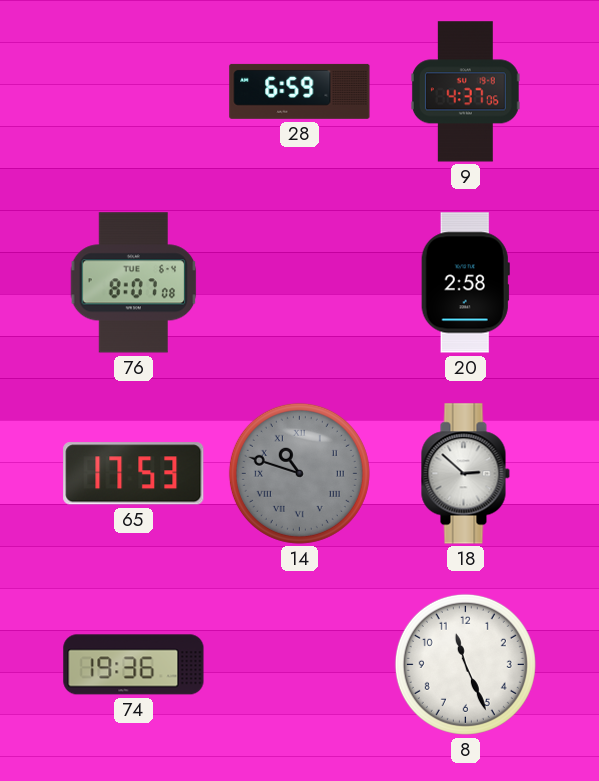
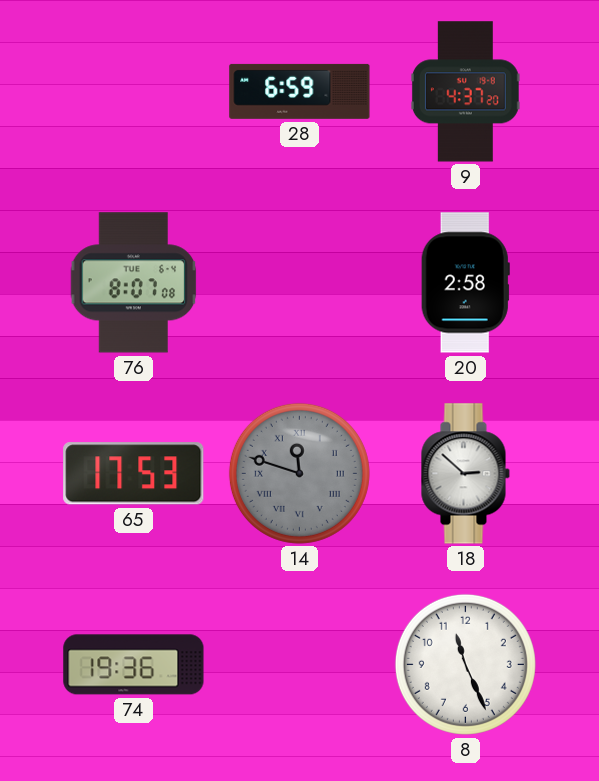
9: 4:37:06 -> 4:37:20 (465, 92)
14: 10:48 -> 11:48 (299, 473)
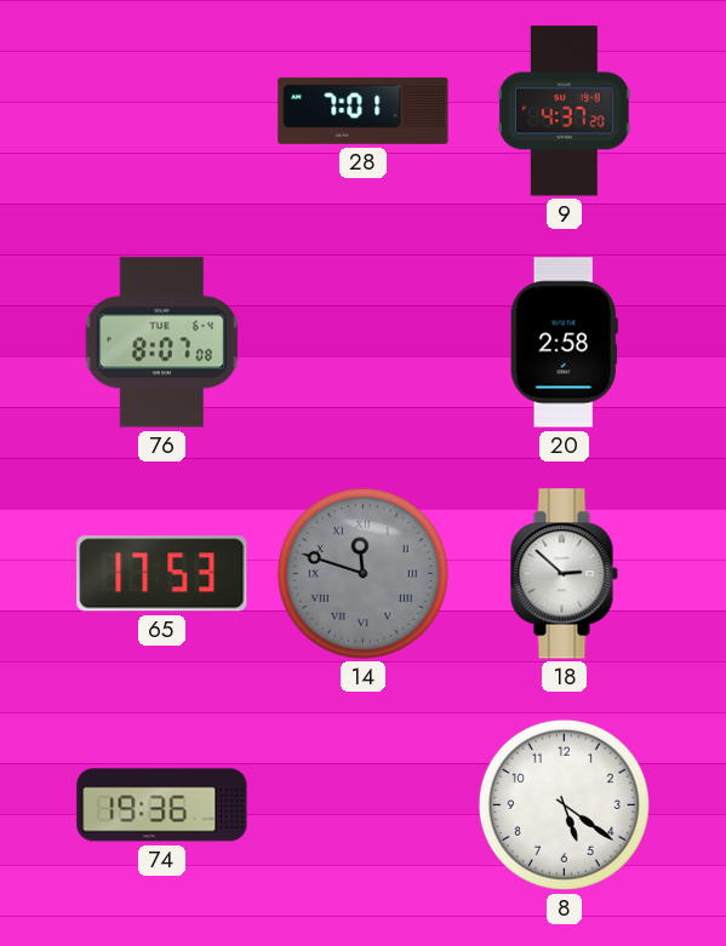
28: 6:59 -> 7:01 (364, 110)
8: 11:26 -> 5:21 (564, 804)
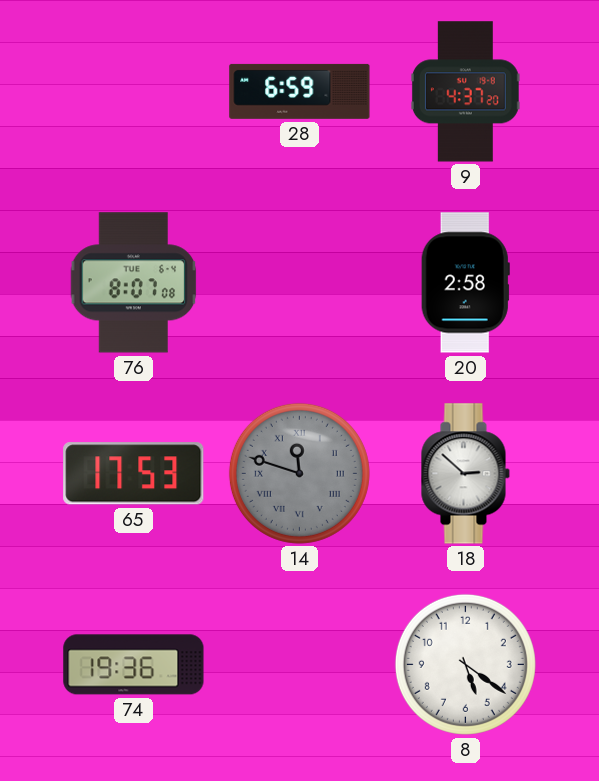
28: 7:01 -> 6:59 (300, 91)
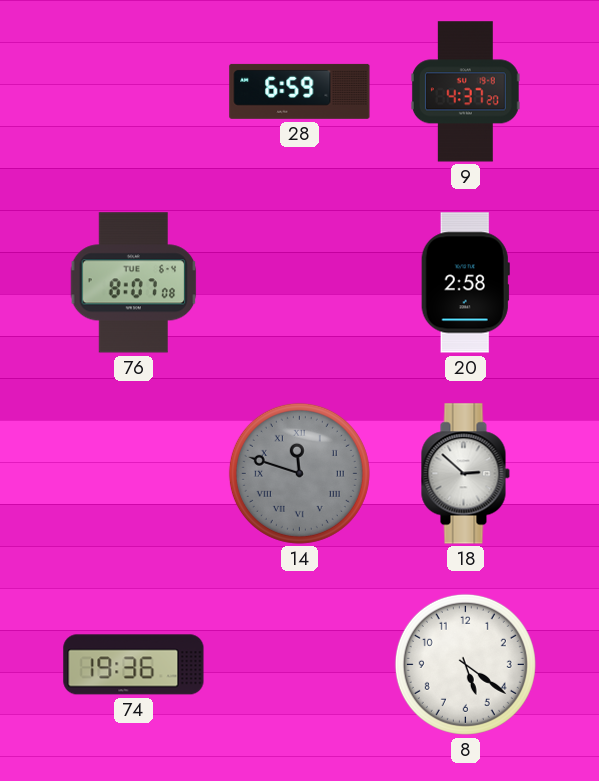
65: 17:53 -> none (134, 474)
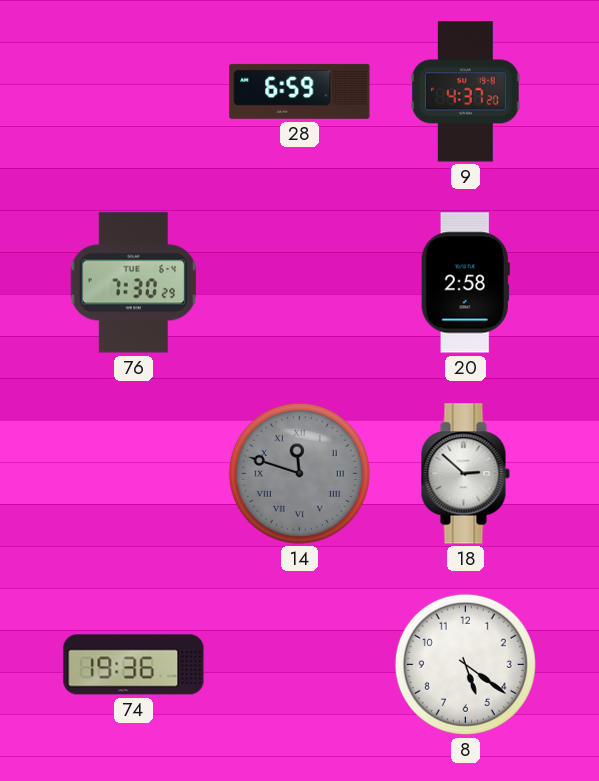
76: 8:07 -> 7:30 (134, 283)
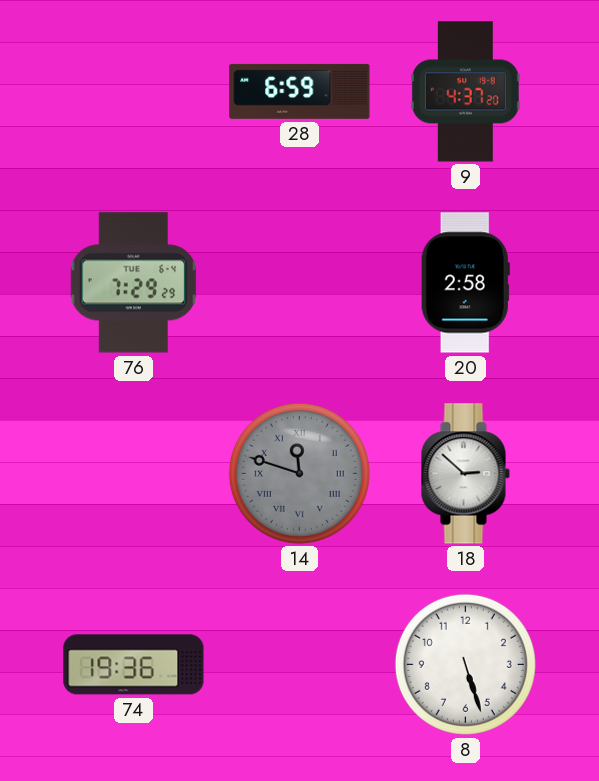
76: 7:30 -> 7:29 (134, 283)
8: 5:21 -> 5:27 (465, 664)
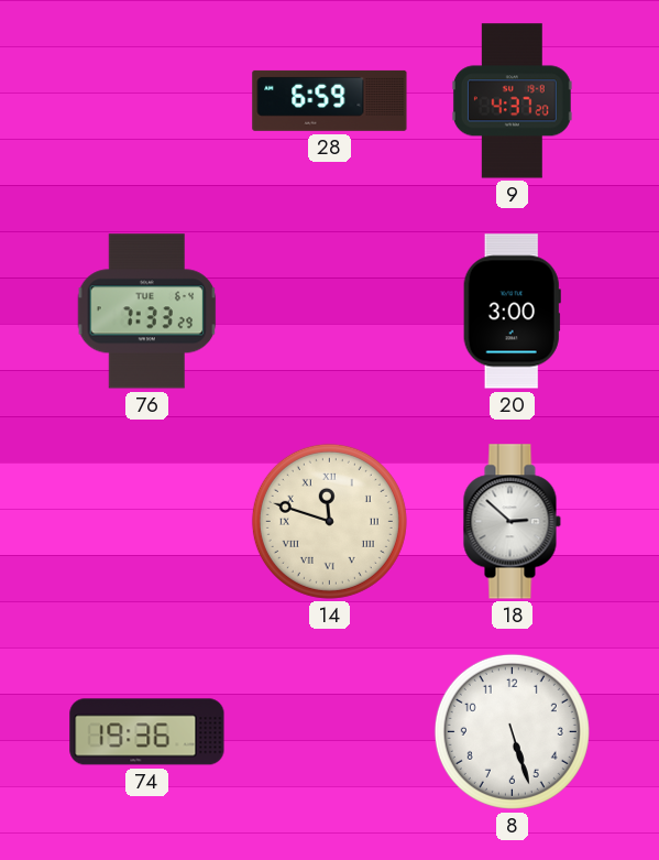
76: 7:29 -> 7:33 (147, 312)
20: 2:58 -> 3:00 (512, 312)
14 dial: grey -> cream (329, 521)
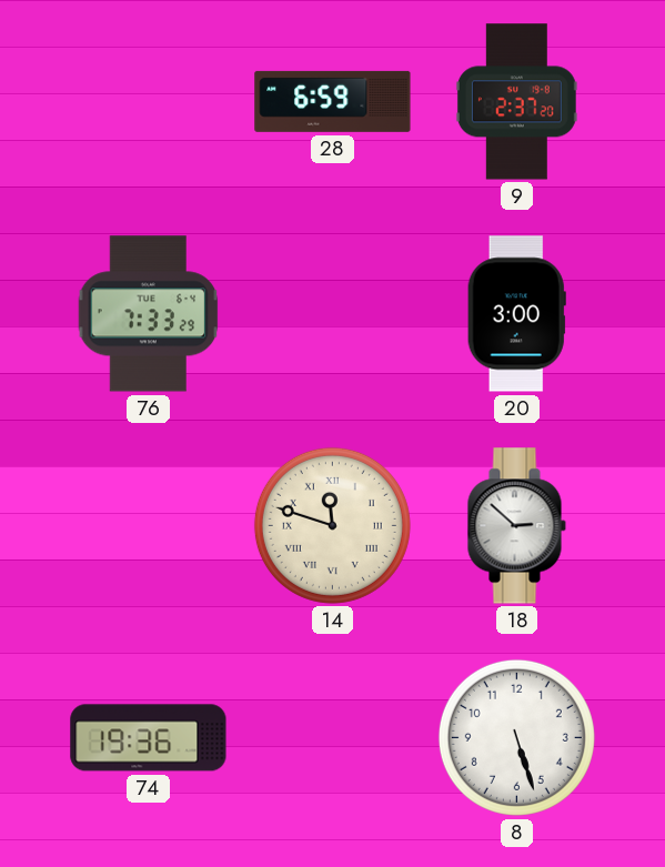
9: 4:37 -> 2:37 (516, 102)
